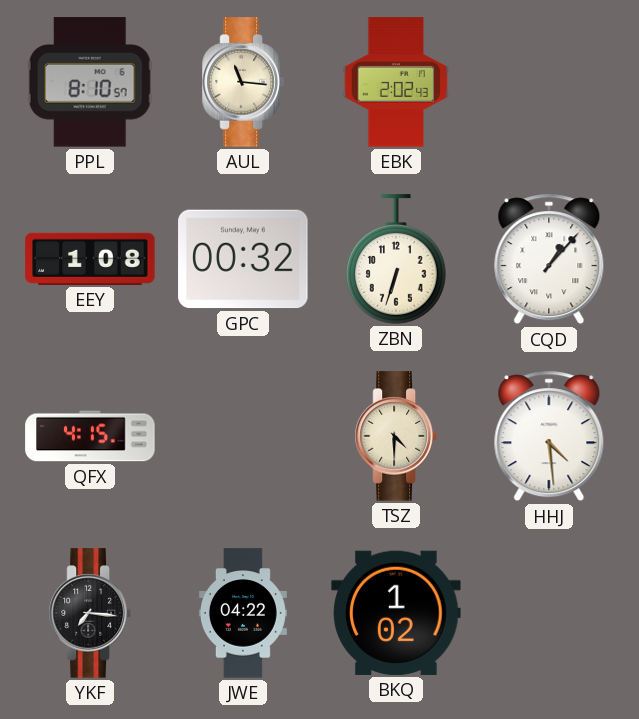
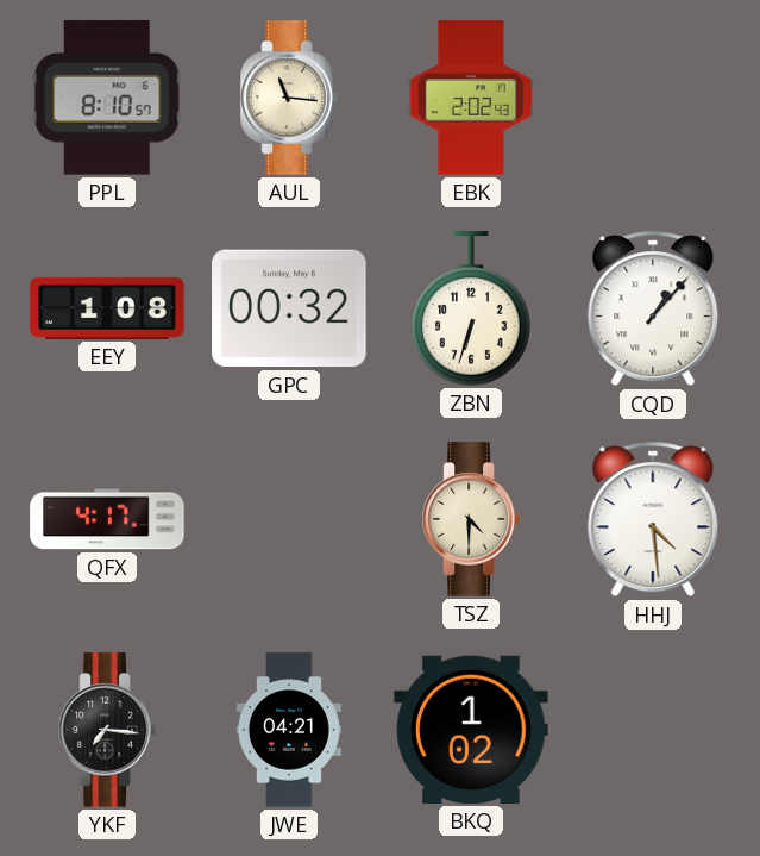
QFX: 4:15 -> 4:17 (107, 519)
JWE: 04:22 -> 04:21 (289, 730)
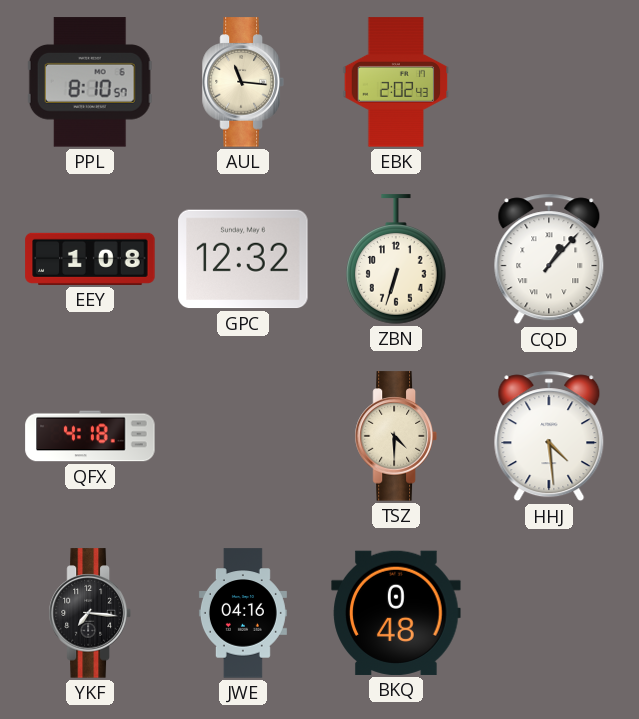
GPC: 00:32 -> 12:32 (243, 259)
QFX: 4:17 -> 4:18 (90, 436)
JWE: 04:21 -> 04:16 (243, 613)
BKQ: 1:02 -> 0:48 (396, 613)
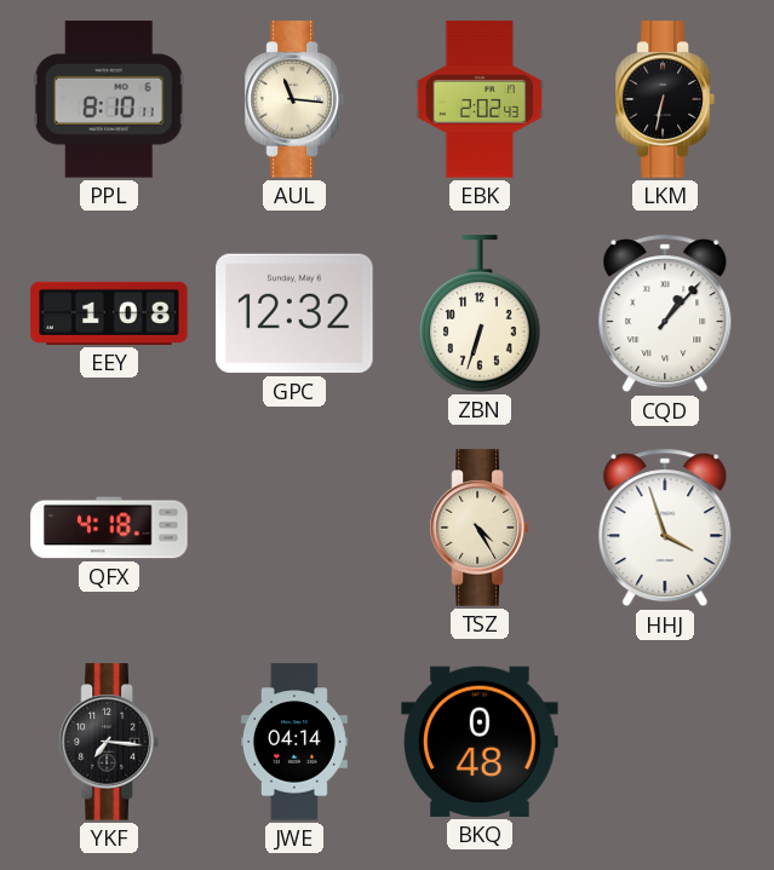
PPL: 8:10:57 -> 8:10:11 (109, 99)
LKM: none -> 6:32 (665, 99)
TSZ: 4:30 -> 4:25 (480, 528)
HHJ: 4:29 -> 3:57 (665, 528)
JWE: 04:16 -> 04:14 (294, 742)
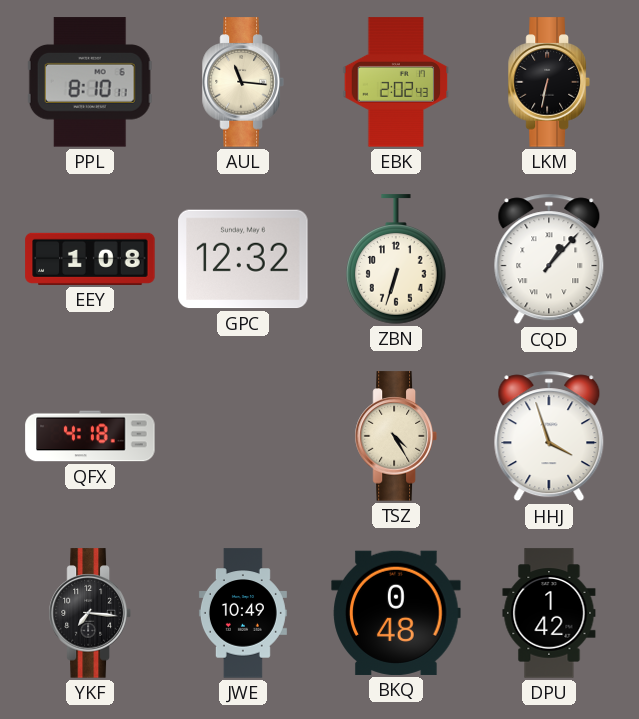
JWE: 04:14 -> 10:49 (243, 613)
DPU: none -> 1:42 (549, 613)
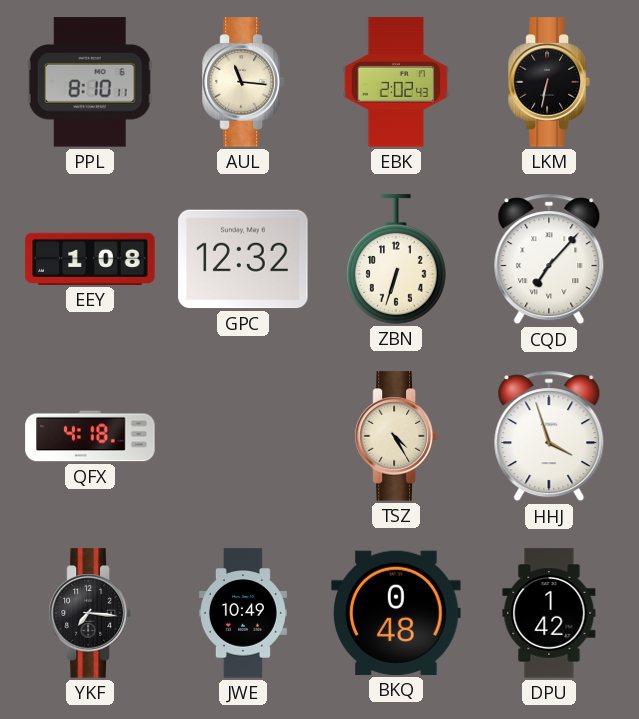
CQD: 1:07 -> 7:07 (549, 259)
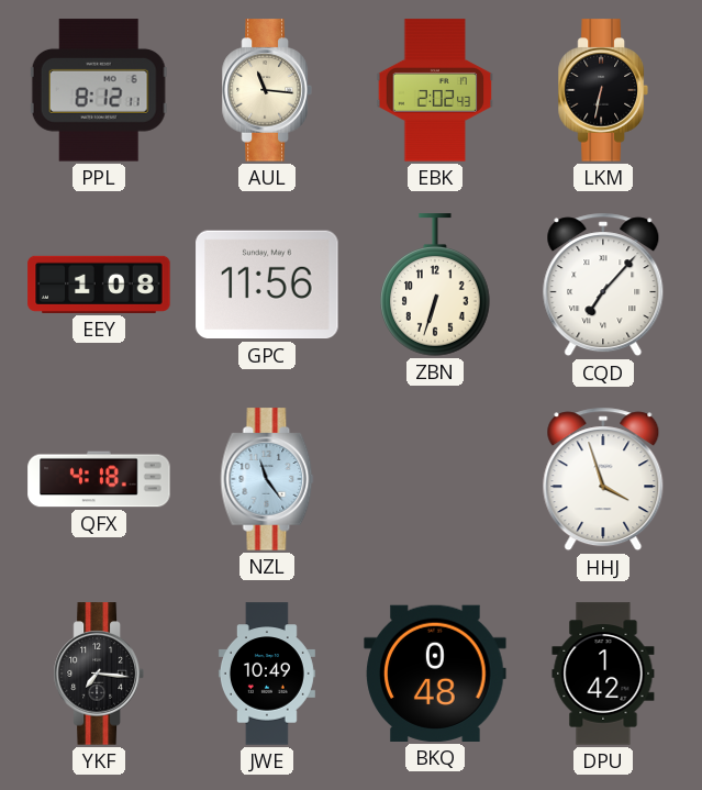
PPL: 8:10 -> 8:12 (99, 90)
GPC: 12:32 -> 11:56 (267, 285)
NZL: none -> 11:24 (267, 479)
TSZ: 4:25 -> none (396, 436)
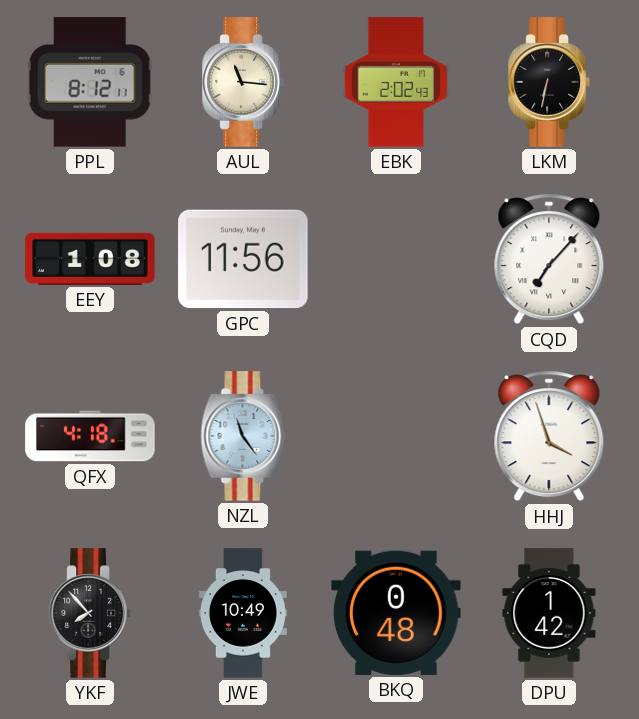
ZBN: 6:33 -> none (436, 285)
YKF: 7:16 -> 7:53 (90, 613)
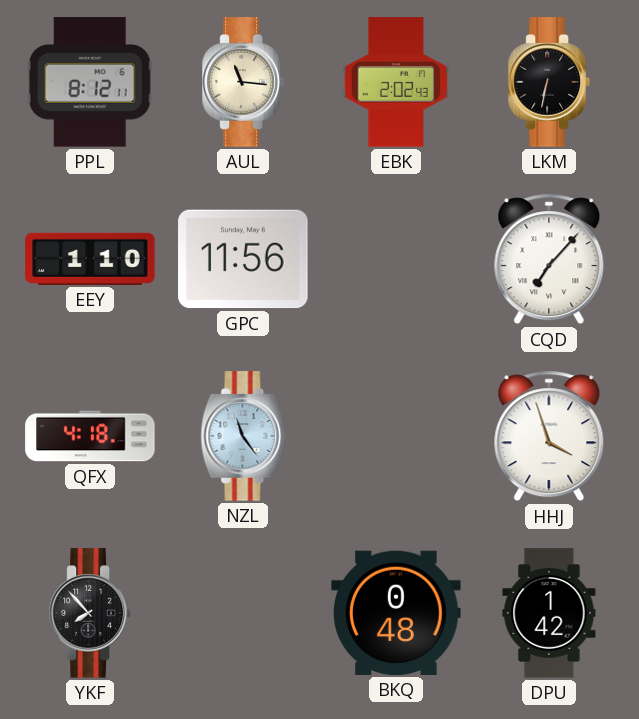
EEY: 1:08 -> 1:10 (90, 259)
JWE: 10:49 -> none (243, 613)
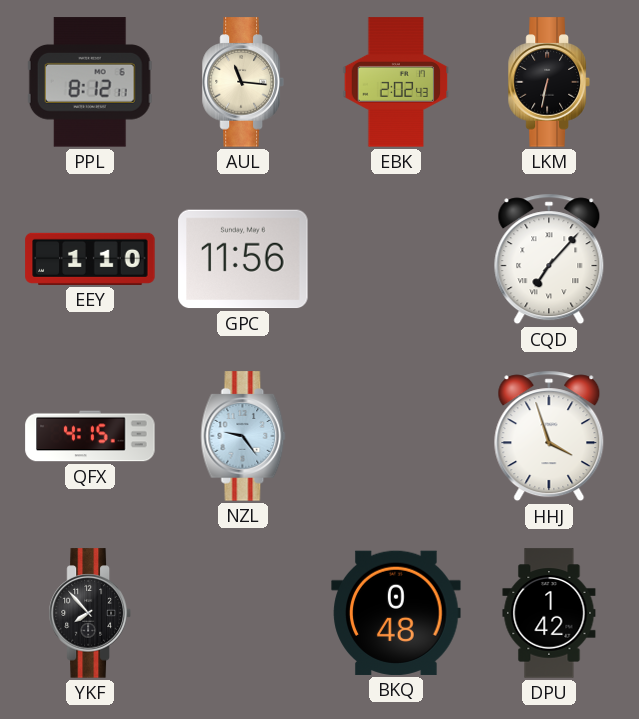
QFX: 4:18 -> 4:15 (90, 436)
NZL: 11:24 -> 9:24 (243, 436)
